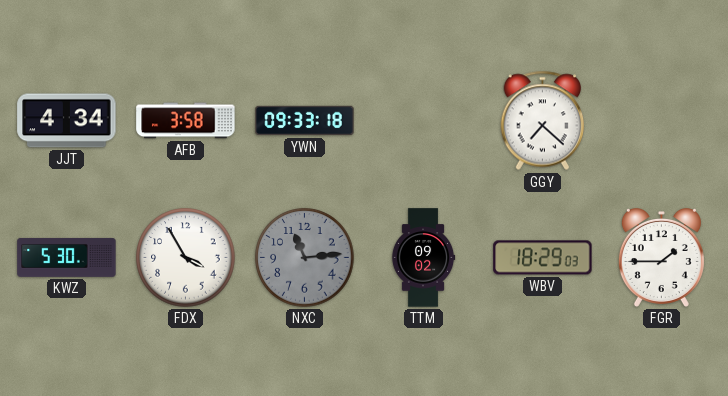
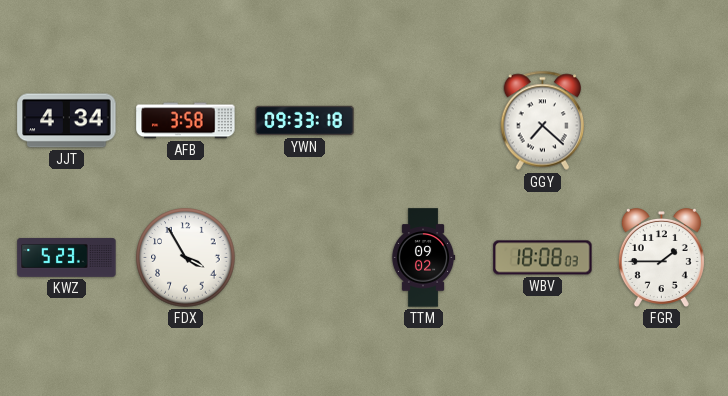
KWZ: 5:30 -> 5:23 (67, 258)
NXC: 11:14 -> none (305, 258)
WBV: 18:29 -> 18:08 (543, 258)
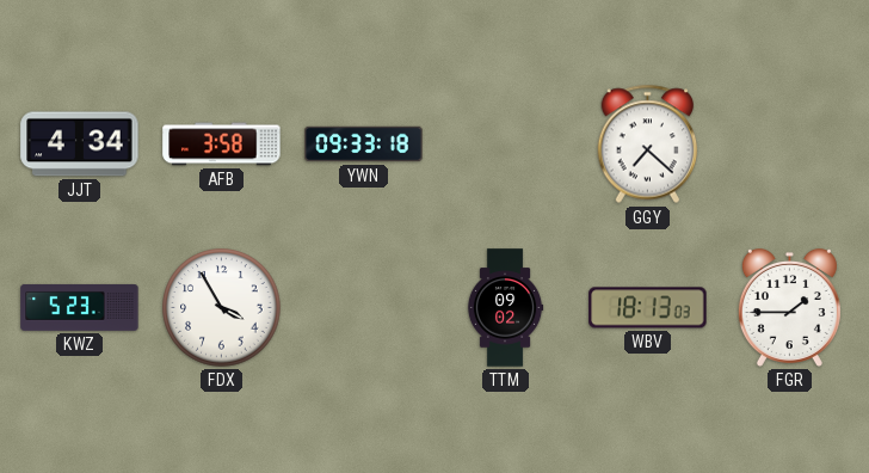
WBV: 18:08 -> 18:13 (648, 308)
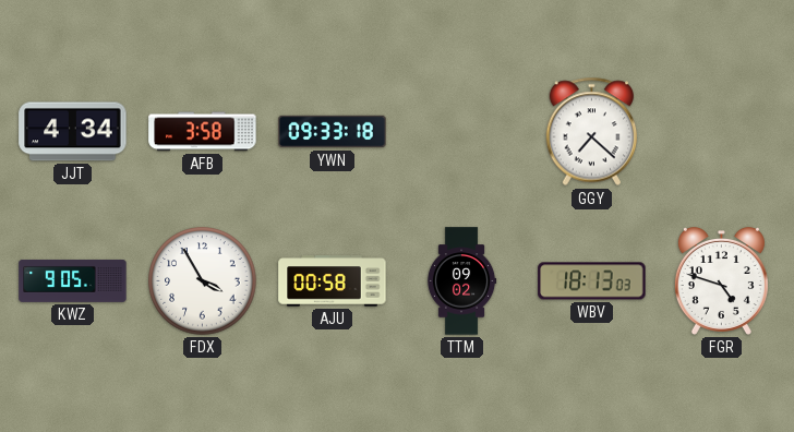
KWZ: 5:23 -> 9:05 (73, 281)
AJU: none -> 00:58 (333, 281)
FGR: 1:45 -> 4:48 (721, 280)
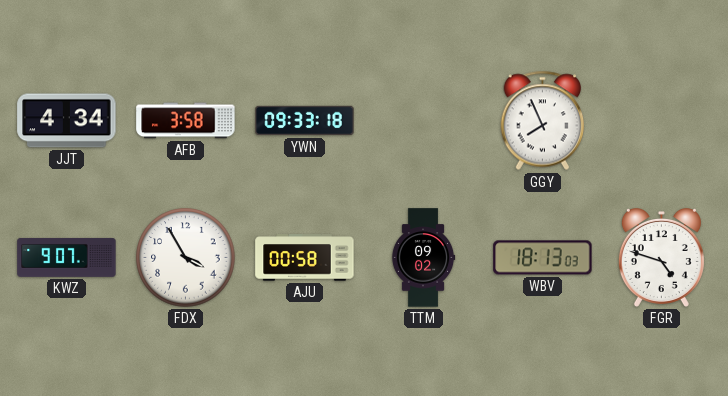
GGY: 7:22 -> 7:56 (543, 121)
KWZ: 9:05 -> 9:07 (67, 258)
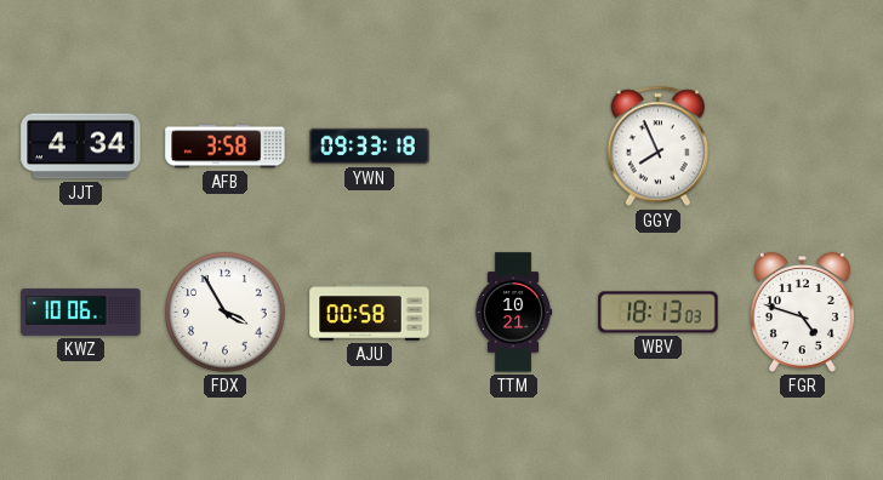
KWZ: 9:07 -> 10:06 (81, 313)
TTM: 09:02 -> 10:21 (513, 313)
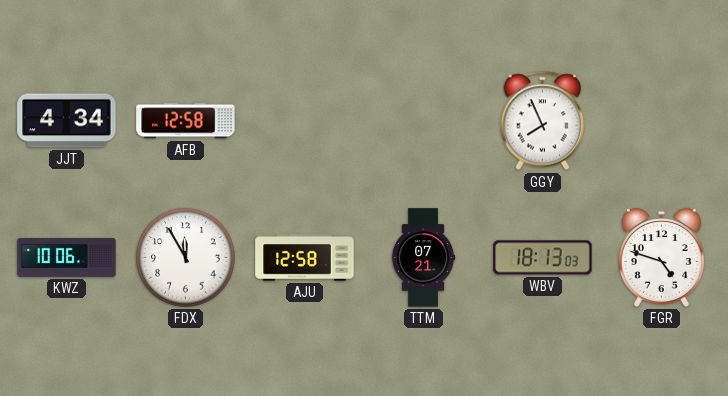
AFB: 3:58 -> 12:58 (186, 121)
YWN: 09:33 -> none (370, 147)
FDX: 3:55 -> 11:55 (186, 258)
AJU: 00:58 -> 12:58 (305, 258)
TTM: 10:21 -> 07:21 (423, 258)
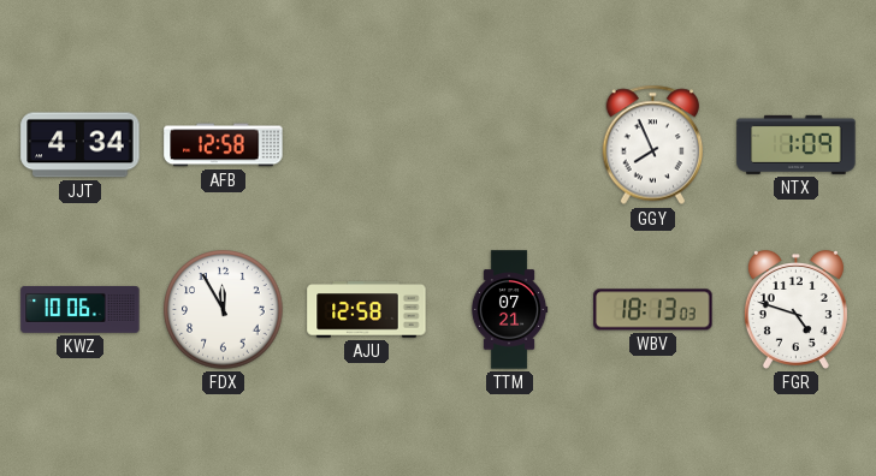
NTX: none -> 1:09 (797, 144)
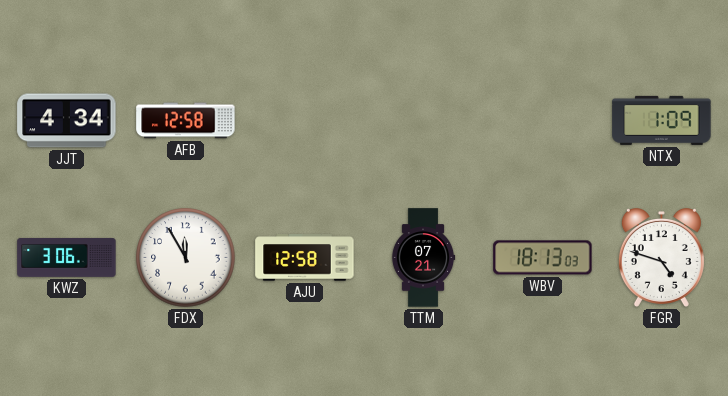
GGY: 7:56 -> none (653, 145)
KWZ: 10:06 -> 3:06 (67, 258)
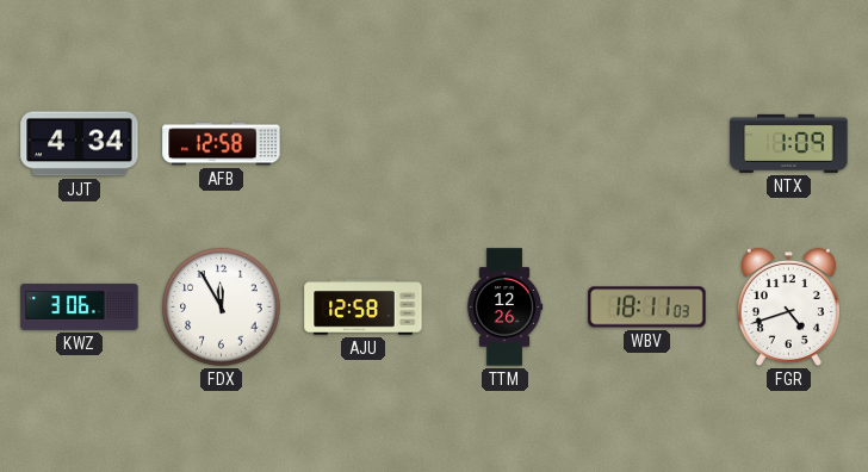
TTM: 07:21 -> 12:26 (504, 308)
WBV: 18:13 -> 18:11 (647, 308)
FGR: 4:48 -> 4:42 (788, 306)
